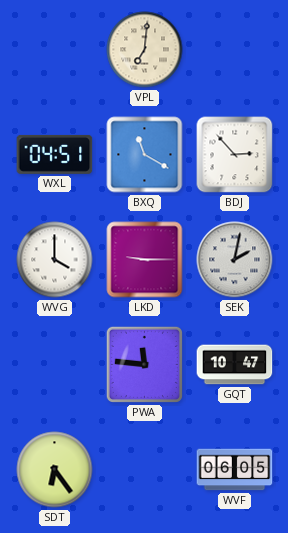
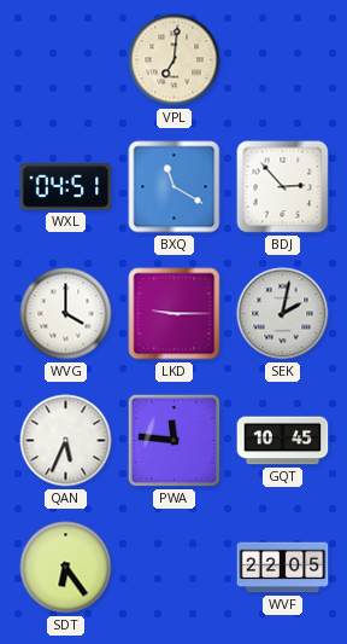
QAN: none -> 5:34 (66, 441)
GQT: 10:47 -> 10:45 (283, 441)
WVF: 06:05 -> 22:05 (283, 568)
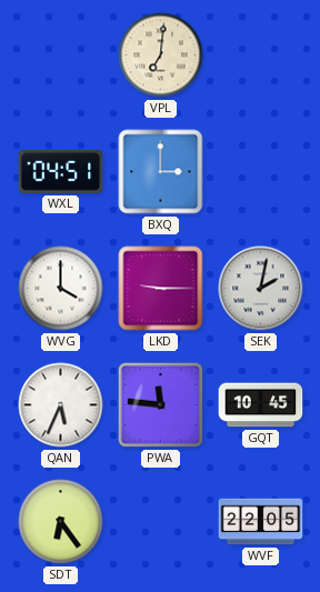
BXQ: 11:20 -> 3:00 (161, 172)
BDJ: 2:53 -> none (283, 187)
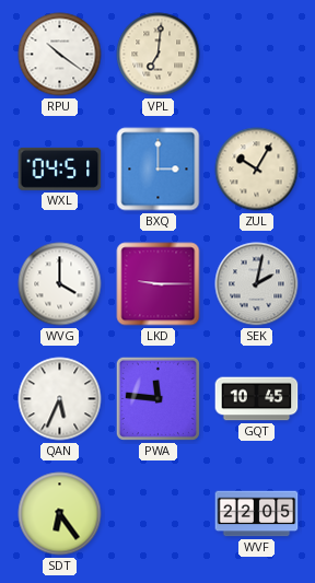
RPU: none -> 10:21 (60, 55)
ZUL: none -> 10:05 (257, 170)
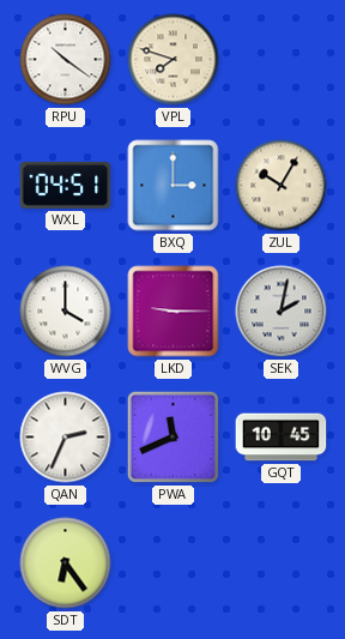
VPL: 7:01 -> 7:48 (174, 60)
QAN: 5:34 -> 2:34 (66, 438)
PWA: 11:46 -> 11:41 (172, 436)
WVF: 22:05 -> none (257, 514)
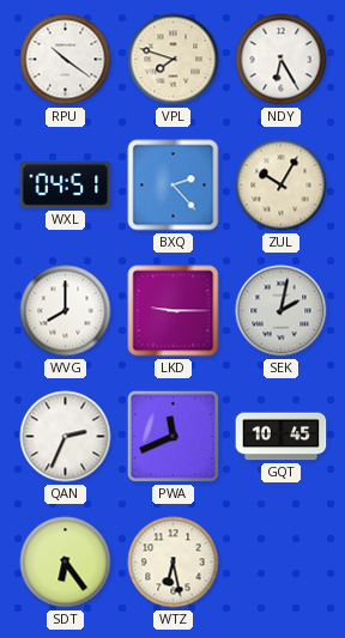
NDY: none -> 6:25 (282, 60)
BXQ: 3:00 -> 2:23 (174, 186)
WVG: 4:00 -> 8:00 (66, 311)
WTZ: none -> 6:28 (174, 563)
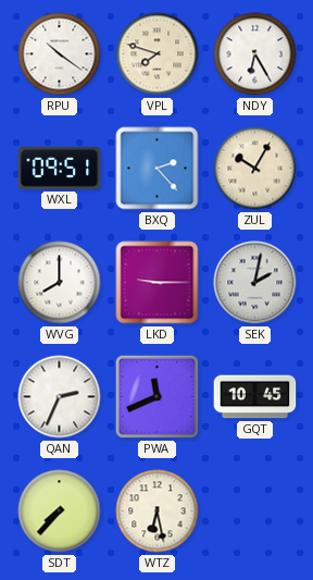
WXL: 04:51 -> 09:51 (60, 168)
SDT: 6:24 -> 7:37 (60, 511)
